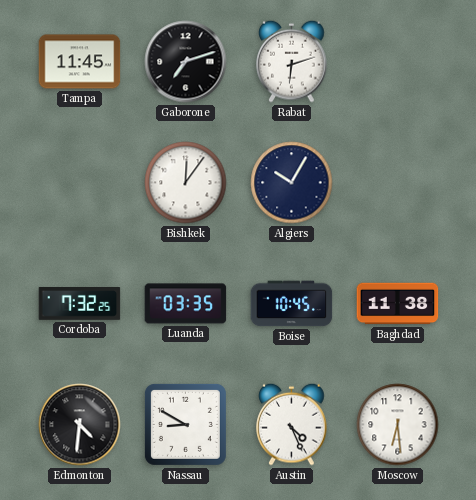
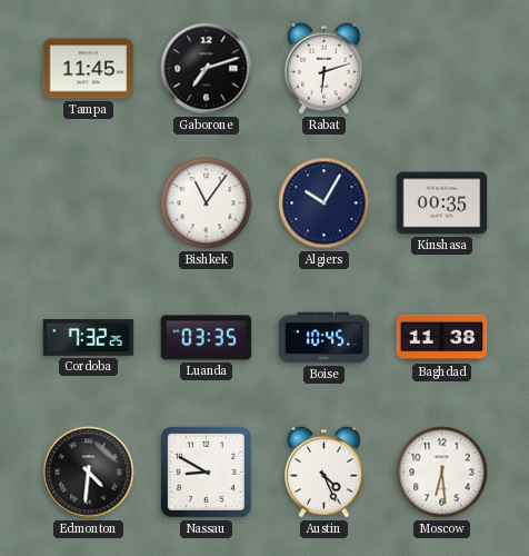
Bishkek: 12:06 -> 11:06 (207, 203)
Kinshasa: none -> 00:35 (442, 203)
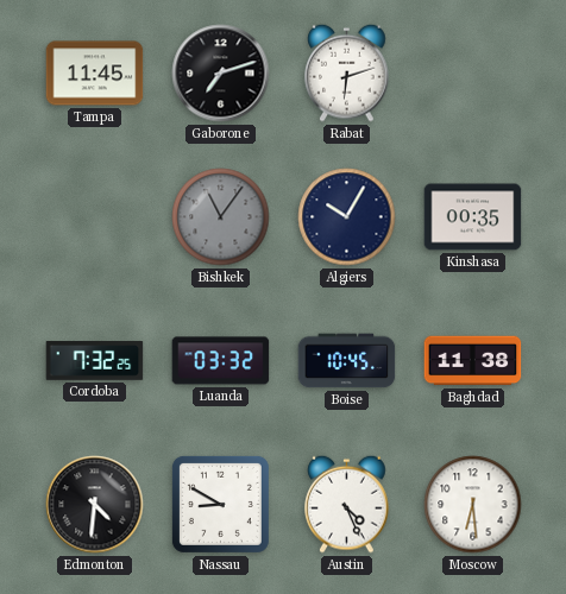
Bishkek dial: white -> grey (221, 217)
Luanda: 03:35 -> 03:32 (221, 361)
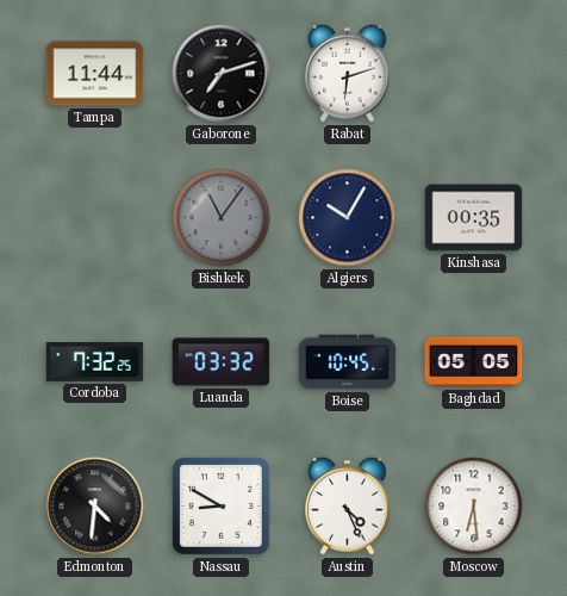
Tampa: 11:45 -> 11:44 (95, 74)
Baghdad: 11:38 -> 05:05 (474, 362)
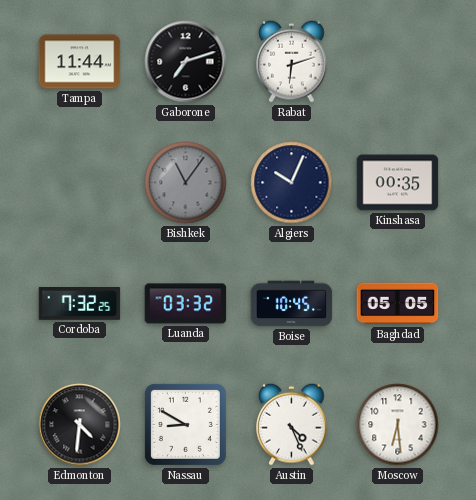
Algiers: 10:05 -> 10:04 (292, 183)
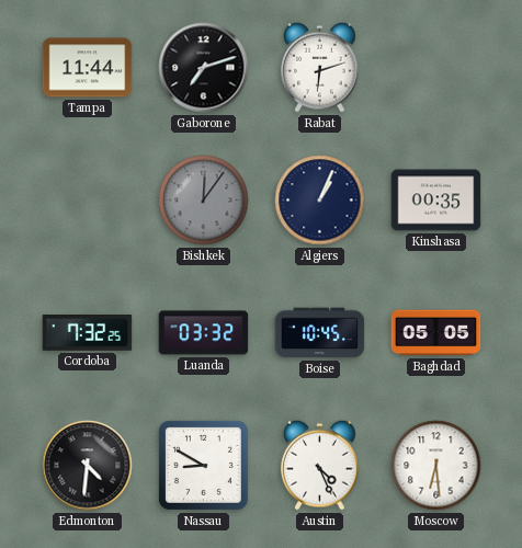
Bishkek: 11:06 -> 12:06 (204, 201)
Algiers: 10:04 -> 1:04 (320, 201)
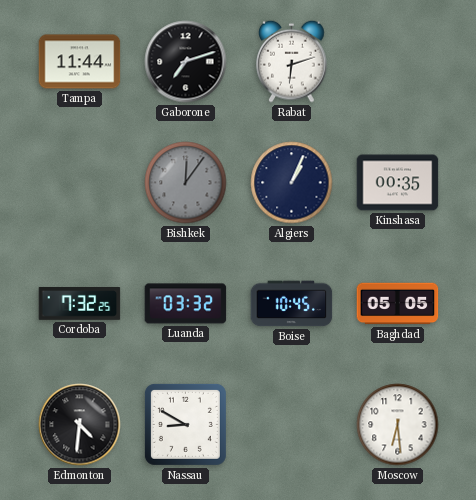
Austin: 4:26 -> none (320, 465)
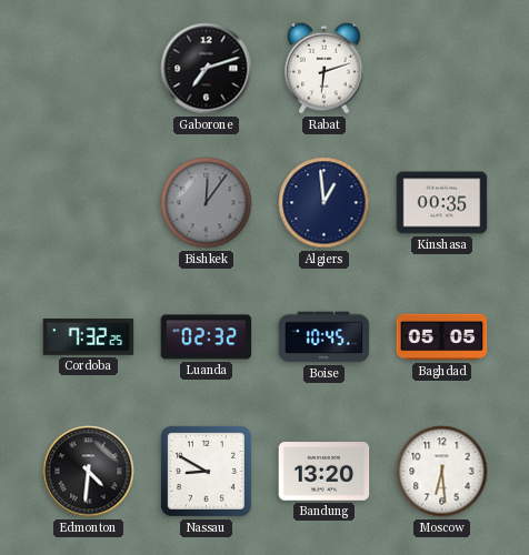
Tampa: 11:44 -> none (80, 62)
Algiers: 1:04 -> 12:59 (325, 203)
Luanda: 03:32 -> 02:32 (207, 337)
Bandung: none -> 13:20 (325, 472)
